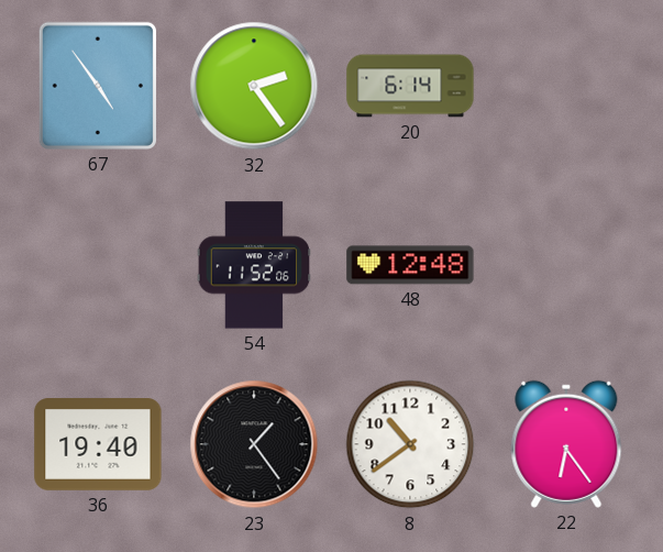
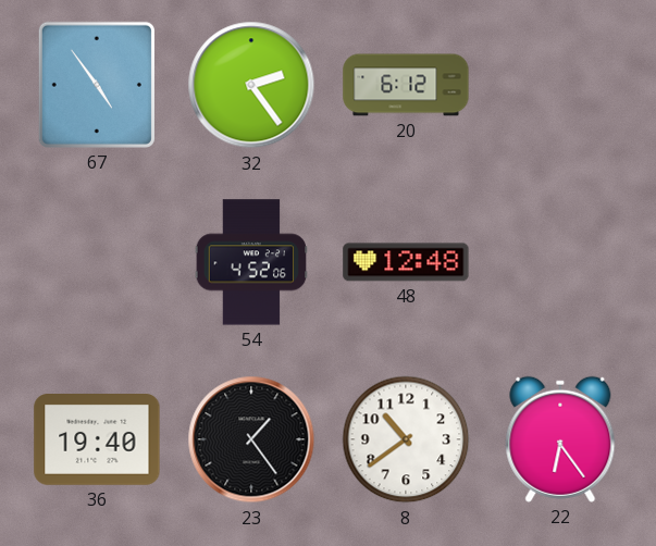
20: 6:14 -> 6:12 (406, 85)
54: 11:52 -> 4:52 (251, 262)
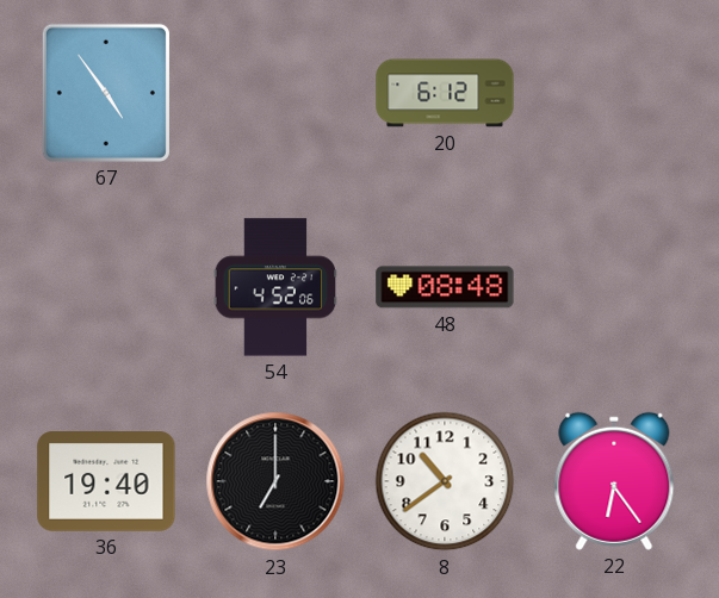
32: 2:24 -> none (251, 85)
48: 12:48 -> 08:48 (445, 287)
23: 1:24 -> 7:00 (275, 481)
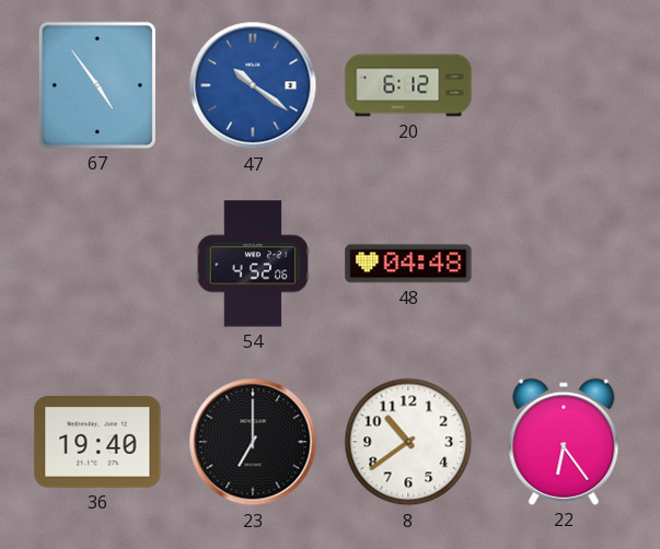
47: none -> 10:21 (253, 85)
48: 08:48 -> 04:48 (408, 264)
